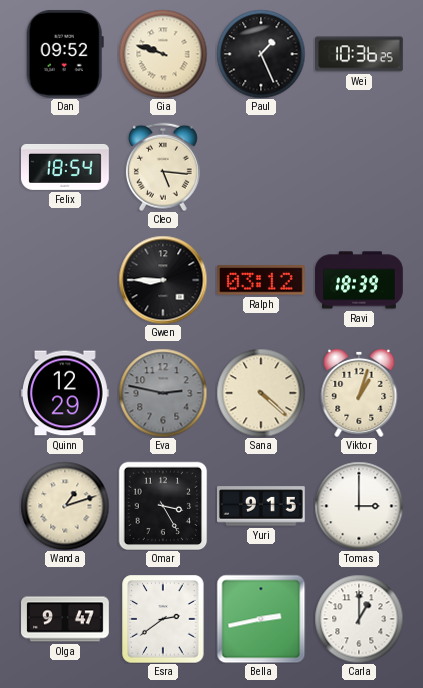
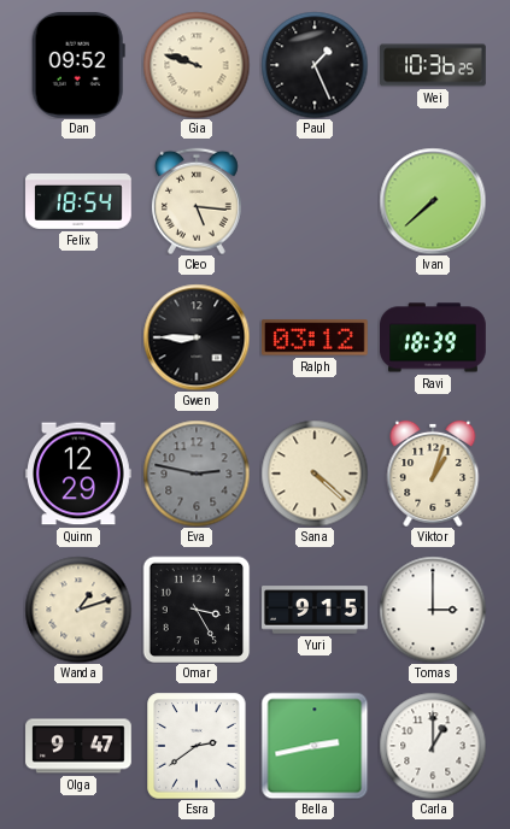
Ivan: none -> 7:38 (433, 201)
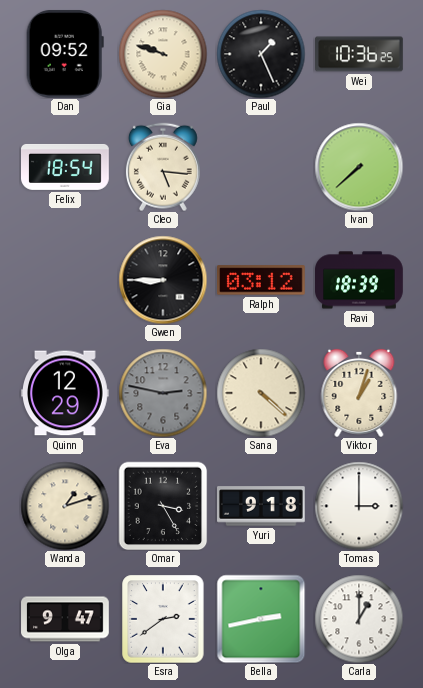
Yuri: 9:15 -> 9:18 (262, 506)
